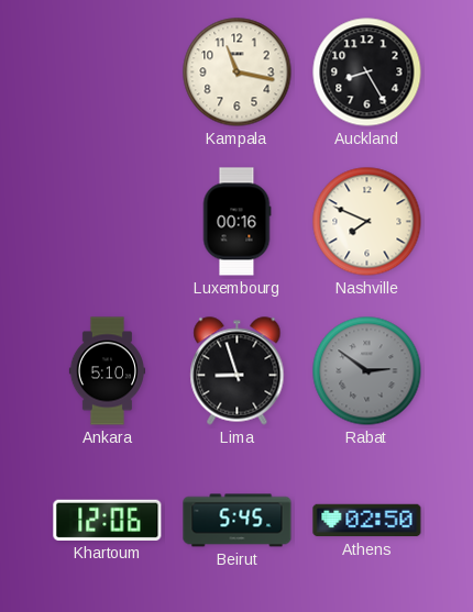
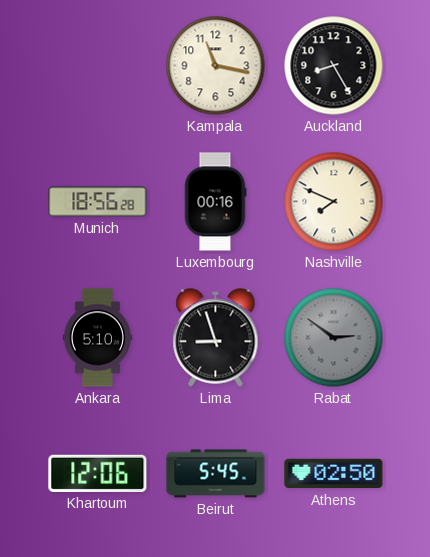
Munich: none -> 18:56 (98, 202)
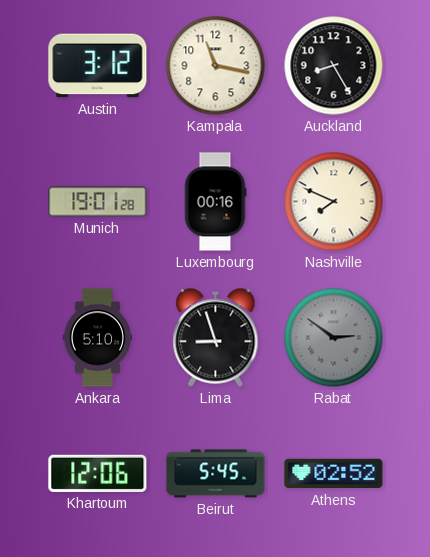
Austin: none -> 3:12 (98, 66)
Munich: 18:56 -> 19:01 (98, 202)
Athens: 02:50 -> 02:52 (334, 474)
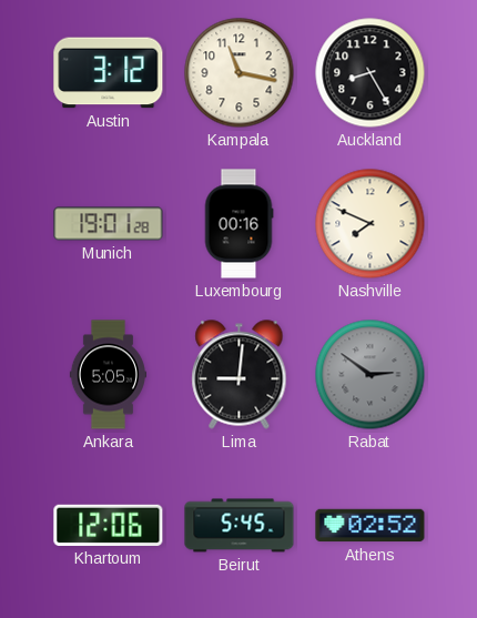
Ankara: 5:10 -> 5:05 (108, 375)
Lima: 8:57 -> 9:01 (240, 375)
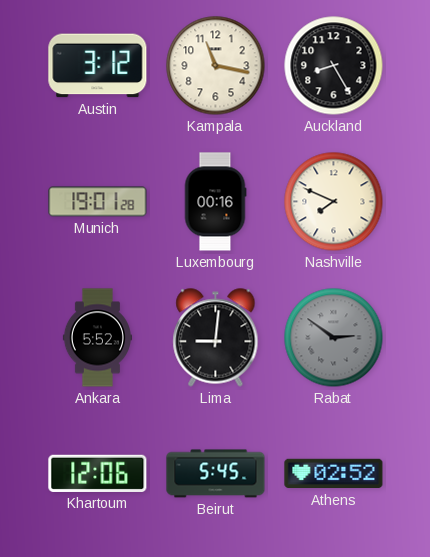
Ankara: 5:05 -> 5:52 (97, 338)
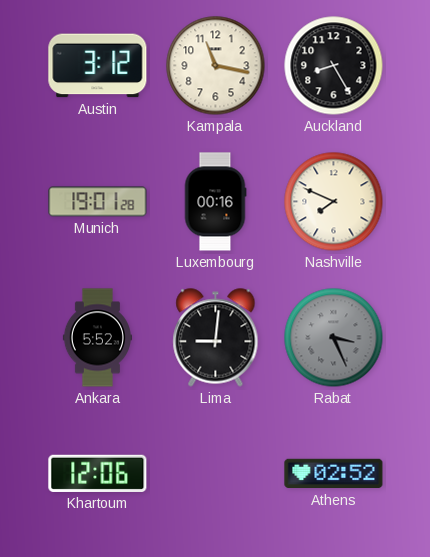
Rabat: 2:51 -> 3:26 (334, 338)
Beirut: 5:45 -> none (216, 474)
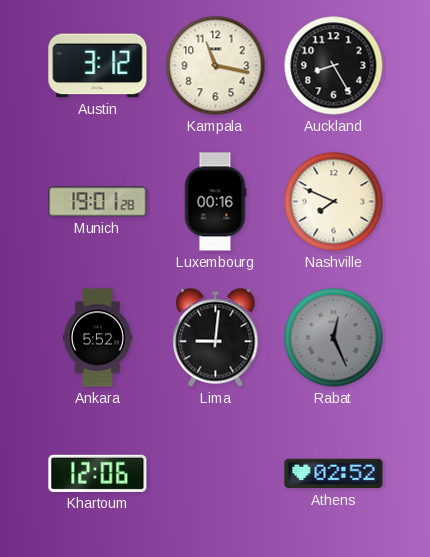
Rabat: 3:26 -> 12:26 (334, 338)
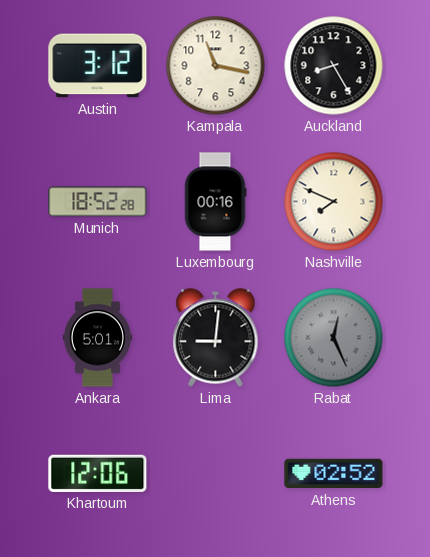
Munich: 19:01 -> 18:52 (98, 202)
Ankara: 5:52 -> 5:01 (97, 338)
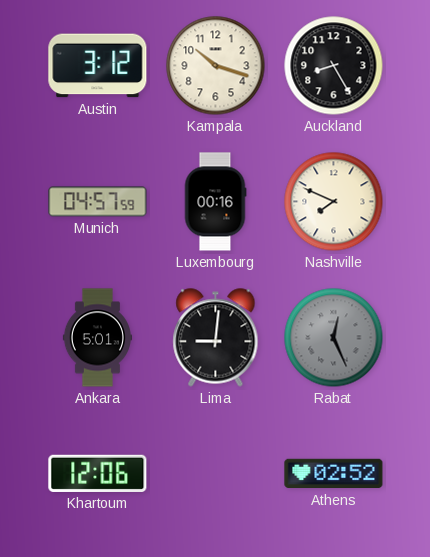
Kampala: 11:17 -> 10:18 (216, 66)
Munich: 18:52 -> 04:57 (98, 202)
